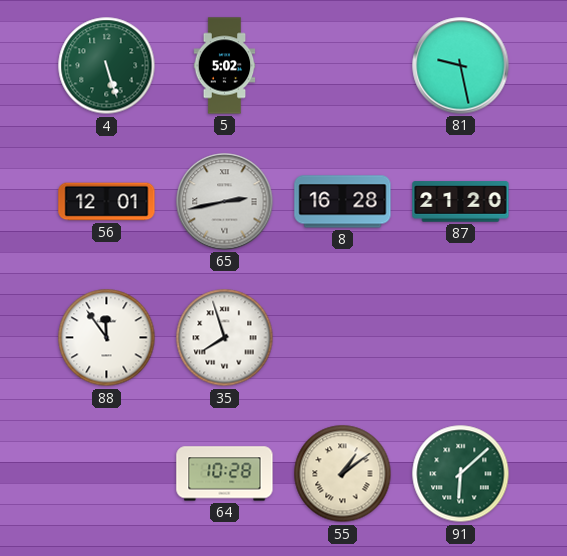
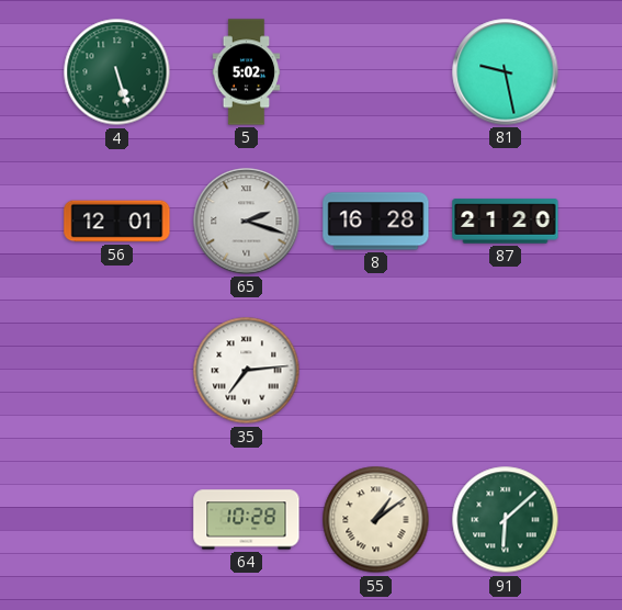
65: 2:43 -> 2:18 (247, 222)
88: 11:54 -> none (107, 338)
35: 7:57 -> 7:14 (247, 371)
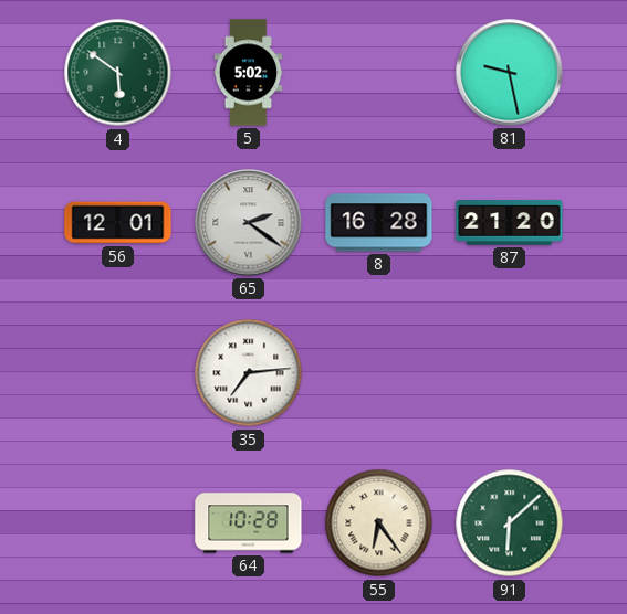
4: 5:27 -> 5:51 (118, 73)
65: 2:18 -> 2:21 (249, 223)
55: 1:09 -> 6:24 (379, 523)
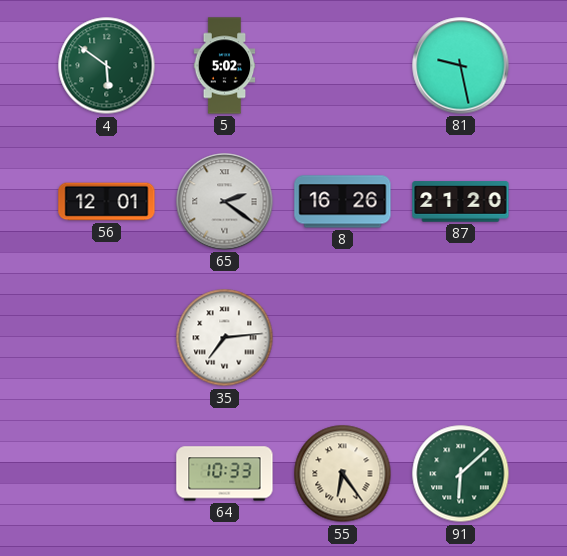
8: 16:28 -> 16:26 (343, 202)
64: 10:28 -> 10:33 (225, 474)
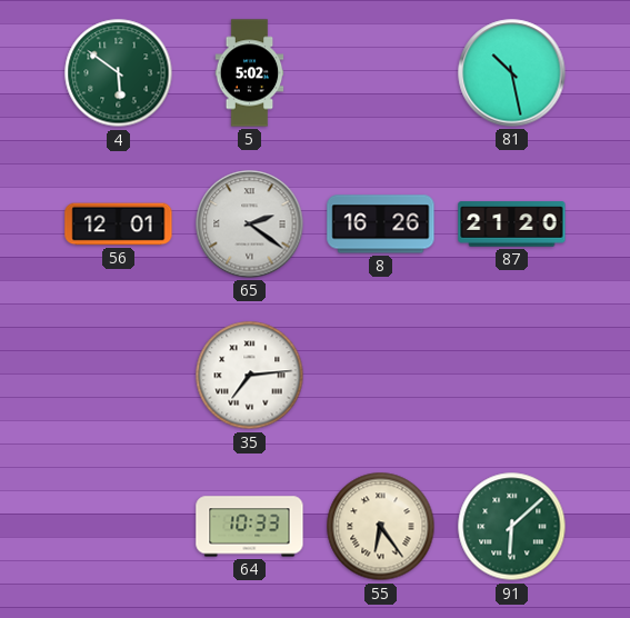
81: 9:28 -> 10:28 (512, 73)
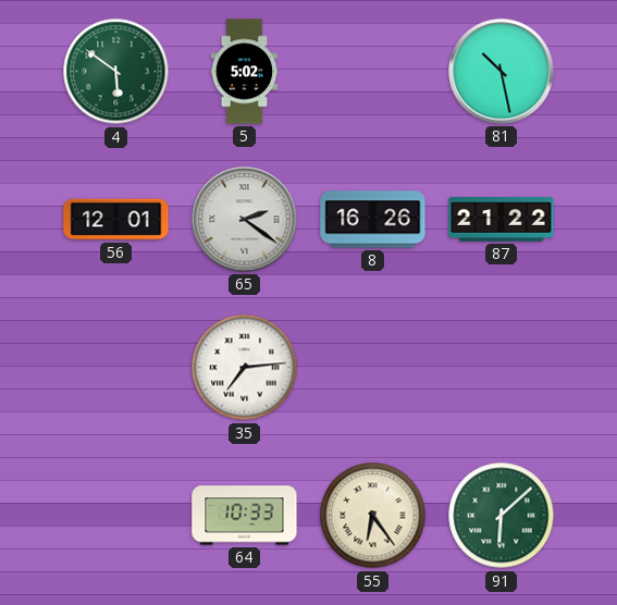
87: 21:20 -> 21:22 (502, 220)
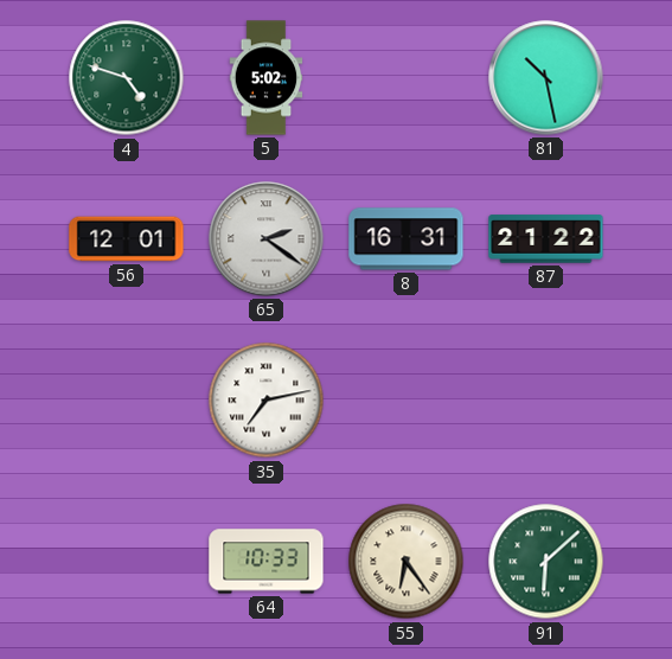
4: 5:51 -> 4:48 (127, 78)
8: 16:26 -> 16:31 (407, 239)
35: 7:14 -> 7:13 (267, 401)
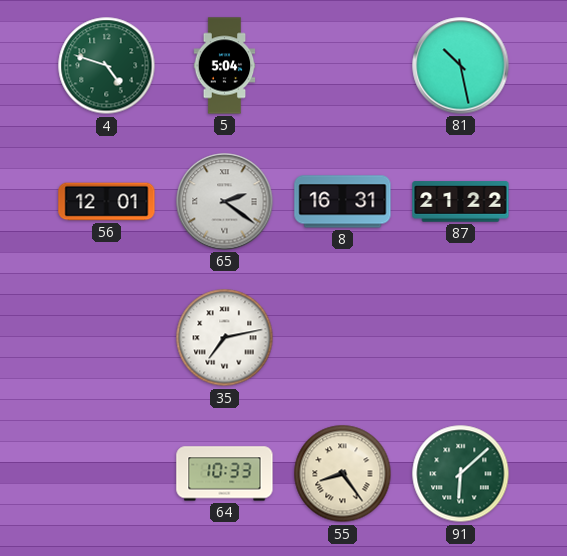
5: 5:02 -> 5:04 (225, 66)
55: 6:24 -> 8:24 (343, 474)
